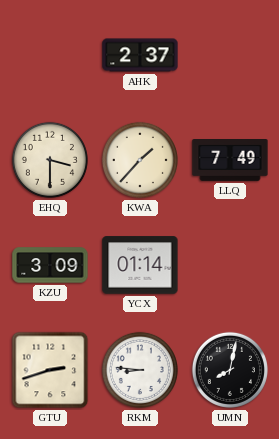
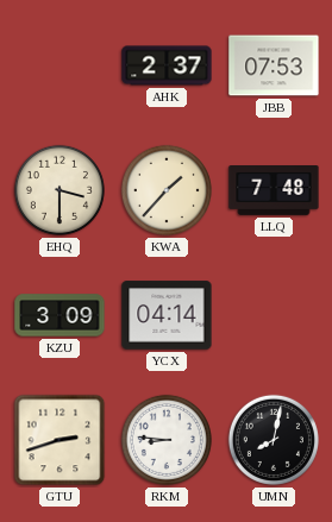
JBB: none -> 07:53 (274, 65)
LLQ: 7:49 -> 7:48 (274, 191)
YCX: 01:14 -> 04:14 (167, 315)
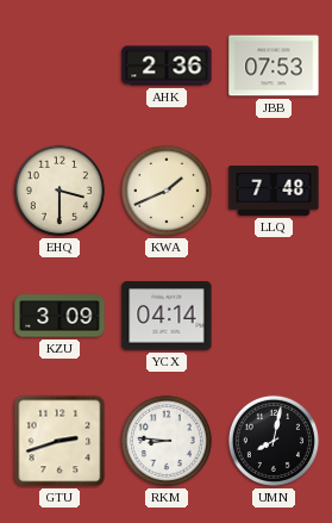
AHK: 2:37 -> 2:36 (167, 66)
KWA: 1:37 -> 1:41 (167, 191)
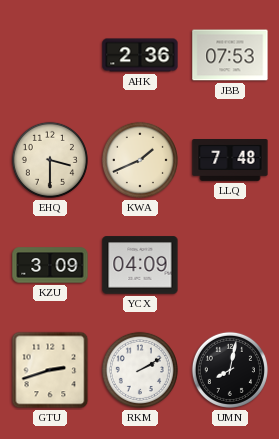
YCX: 04:14 -> 04:09 (140, 265)
RKM: 8:46 -> 2:10 (140, 370)
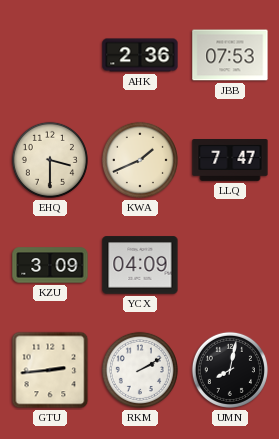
LLQ: 7:48 -> 7:47 (230, 161)
GTU: 2:42 -> 2:44 (50, 370)
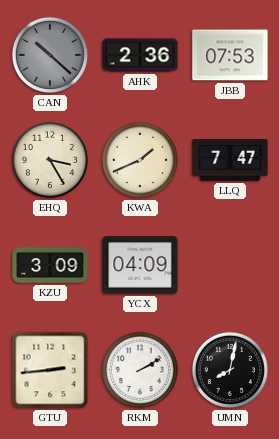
CAN: none -> 10:22 (50, 55)
EHQ: 3:30 -> 3:25 (50, 160)
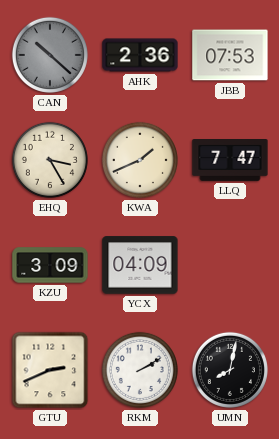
GTU: 2:44 -> 2:41 (50, 370)
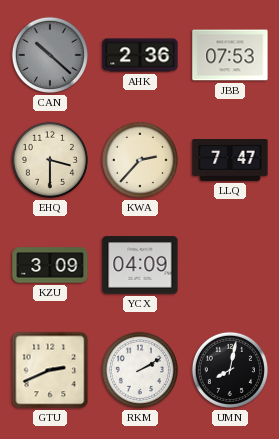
EHQ: 3:25 -> 3:30 (50, 160)
KWA: 1:41 -> 2:37 (140, 160)
